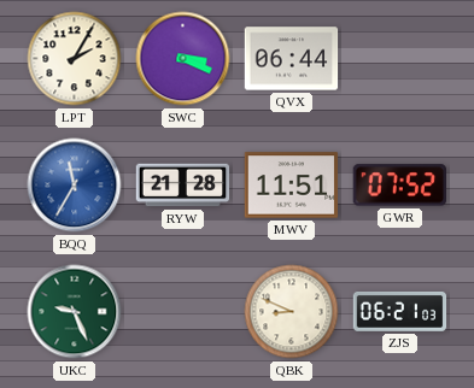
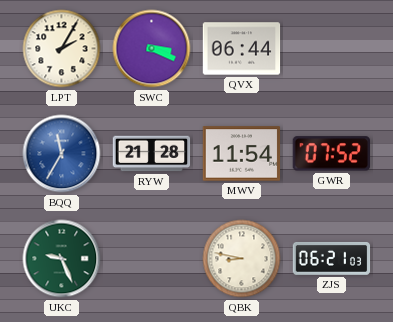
MWV: 11:51 -> 11:54 (242, 154)
QBK: 8:49 -> 8:47 (242, 259)
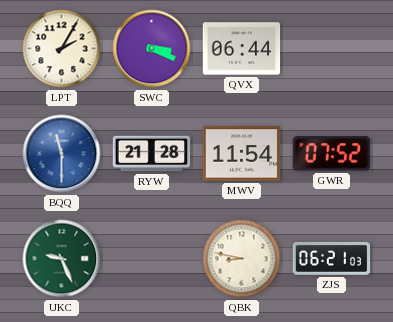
BQQ: 11:35 -> 11:30 (62, 154)
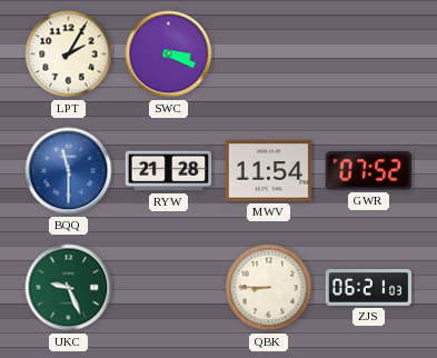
QVX: 06:44 -> none (242, 49)
QBK: 8:47 -> 8:45 (269, 288)
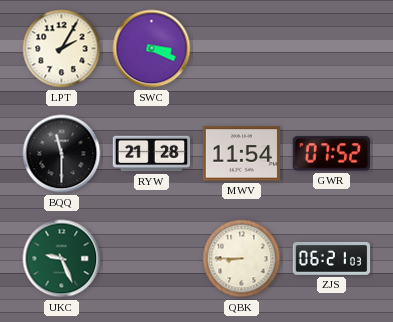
BQQ dial: blue -> black (62, 154)
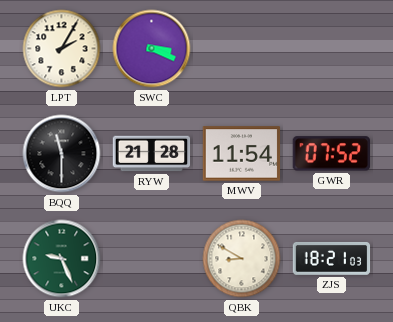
QBK: 8:45 -> 8:50 (242, 259)
ZJS: 06:21 -> 18:21 (332, 258)
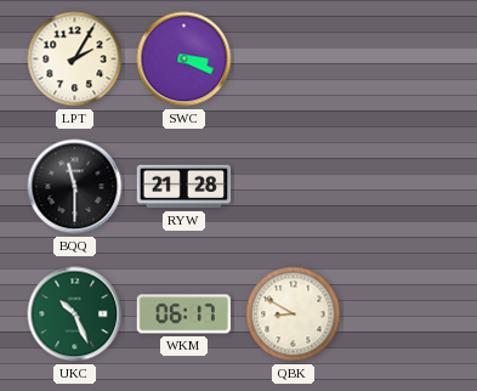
MWV: 11:54 -> none (242, 154)
GWR: 07:52 -> none (331, 154)
UKC: 9:26 -> 10:26 (75, 314)
WKM: none -> 06:17 (184, 314)
ZJS: 18:21 -> none (332, 258)
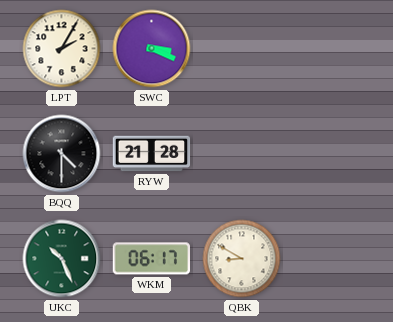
BQQ: 11:30 -> 4:30 (62, 154)
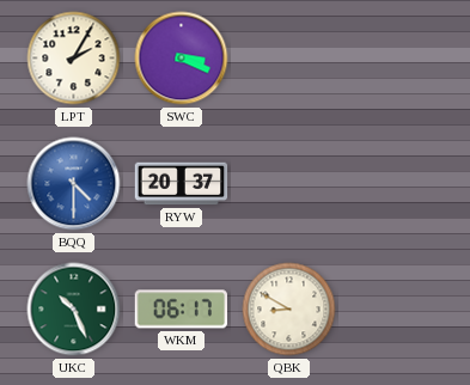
BQQ dial: black -> blue (74, 184)
RYW: 21:28 -> 20:37 (182, 184)
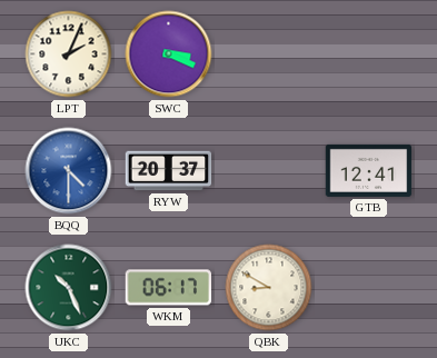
LPT: 2:05 -> 2:04 (69, 54)
GTB: none -> 12:41 (369, 170)
